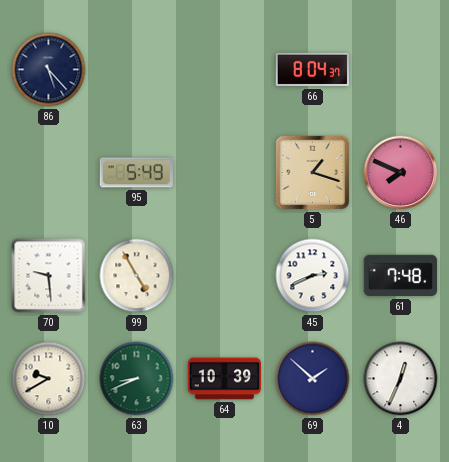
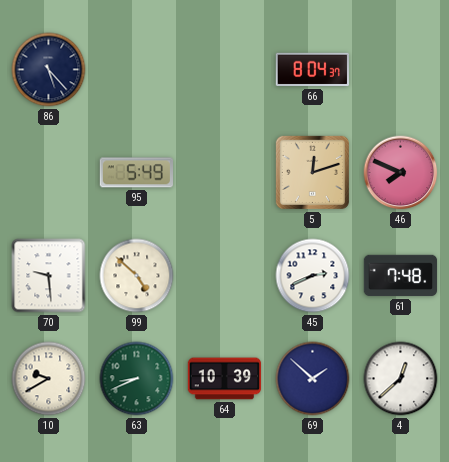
5: 1:18 -> 12:12 (312, 172)
99: 4:55 -> 4:52 (137, 276)
4: 12:34 -> 12:38 (401, 379)
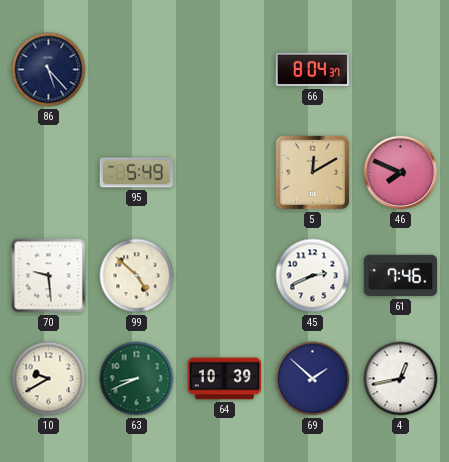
5: 12:12 -> 12:10 (312, 172)
61: 7:48 -> 7:46 (401, 276)
4: 12:38 -> 12:43 (401, 379)
